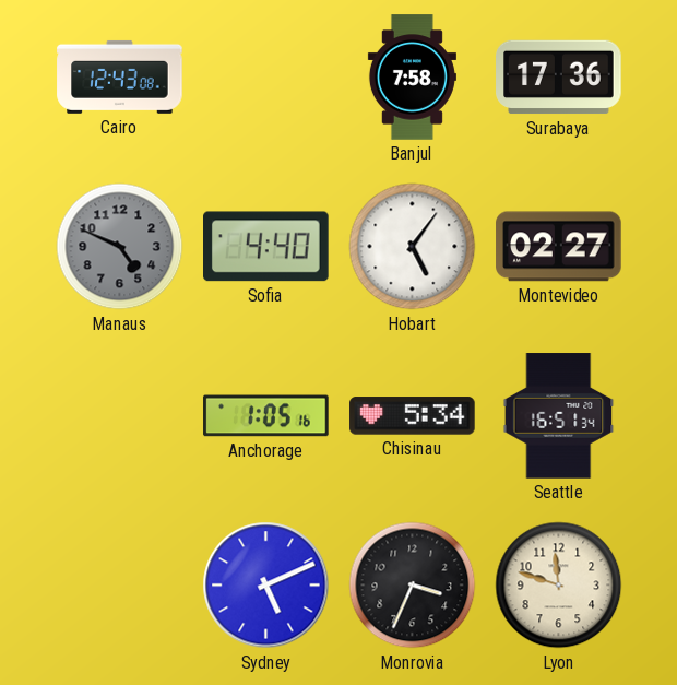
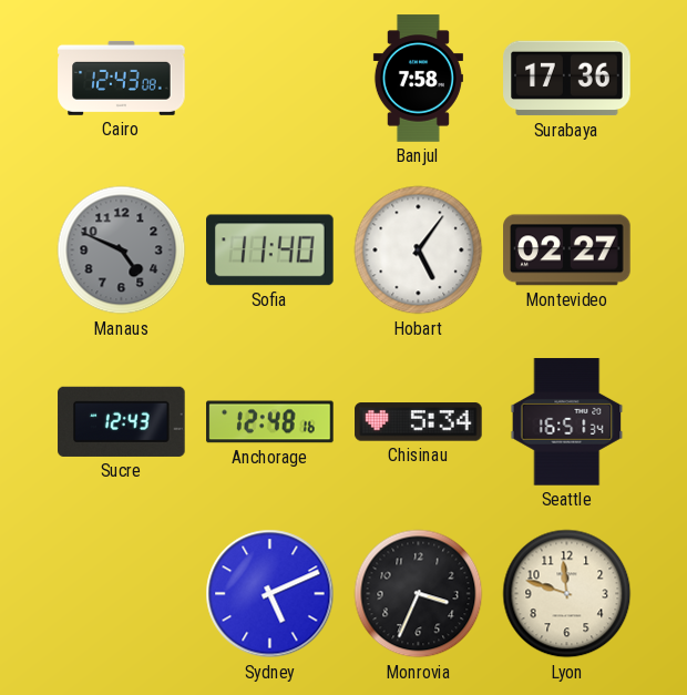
Sofia: 4:40 -> 11:40 (270, 251)
Sucre: none -> 12:43 (122, 421)
Anchorage: 1:05 -> 12:48 (270, 422)
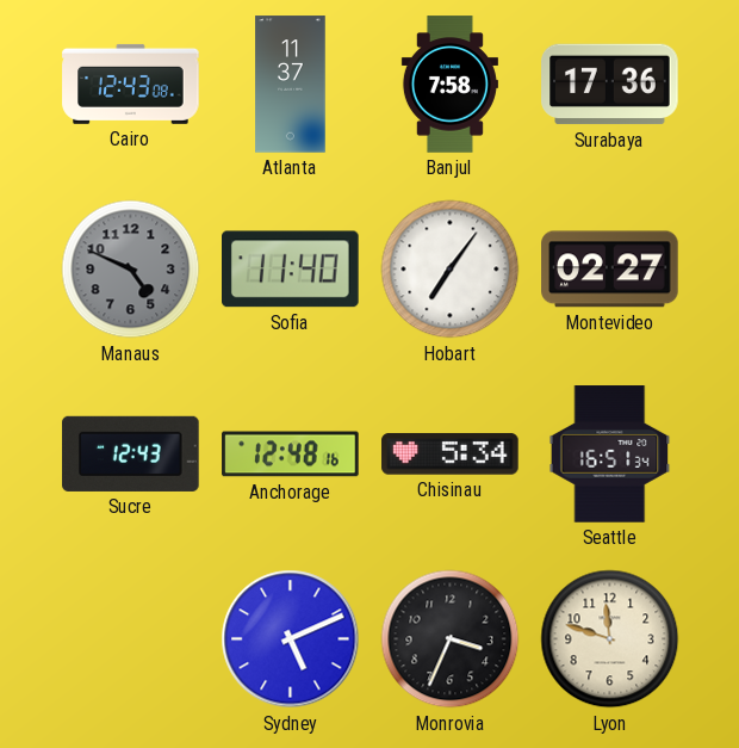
Atlanta: none -> 11:37 (291, 85)
Hobart: 5:06 -> 7:06 (451, 270)
